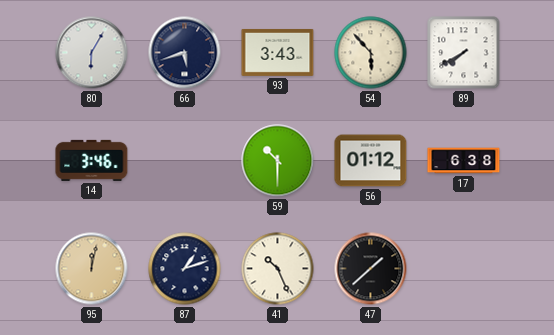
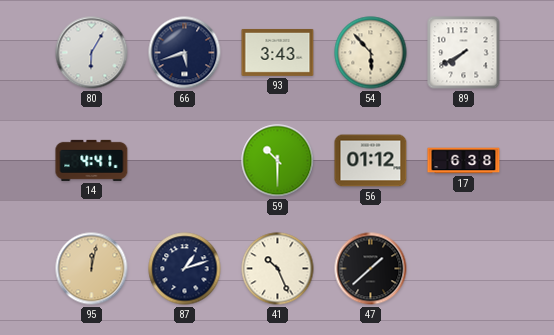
14: 3:46 -> 4:41 (92, 160)
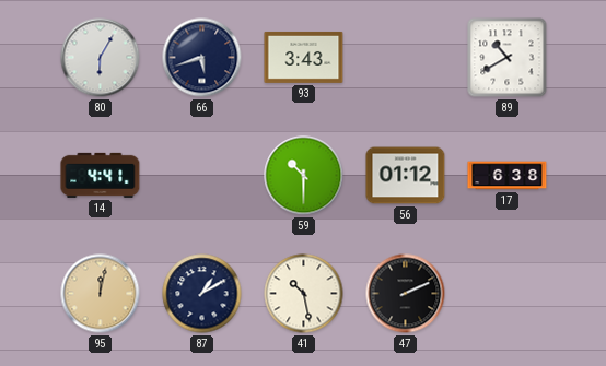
54: 5:53 -> none (371, 53)
89: 7:40 -> 10:40 (508, 58)
87: 1:12 -> 1:10 (202, 294)
41: 10:26 -> 10:28 (304, 294)
47: 1:38 -> 2:11 (406, 294)
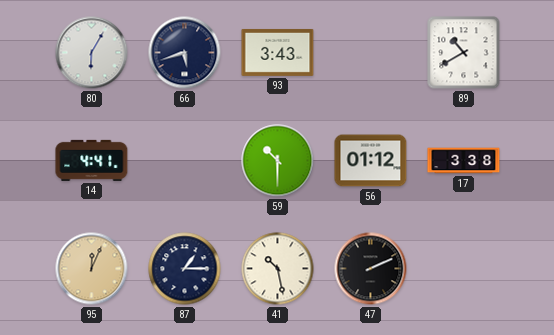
17: 6:38 -> 3:38 (464, 161)
95: 12:02 -> 12:04 (92, 269)
87: 1:10 -> 1:15 (185, 269)
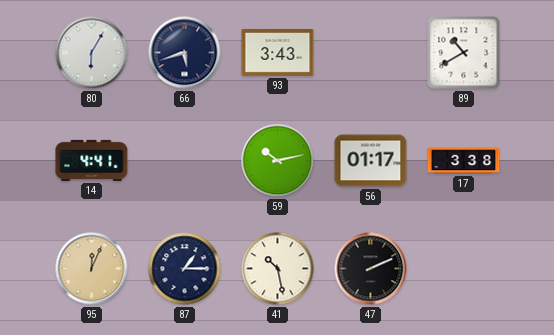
59: 10:30 -> 10:13 (278, 161)
56: 01:12 -> 01:17 (371, 161)
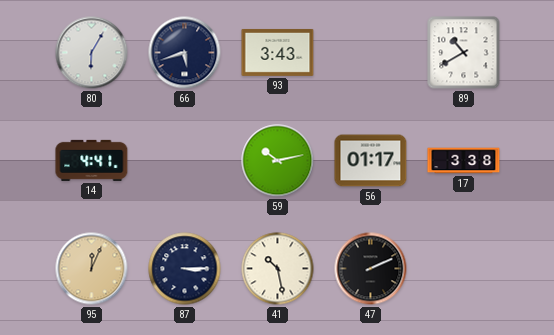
87: 1:15 -> 3:15 (185, 269)
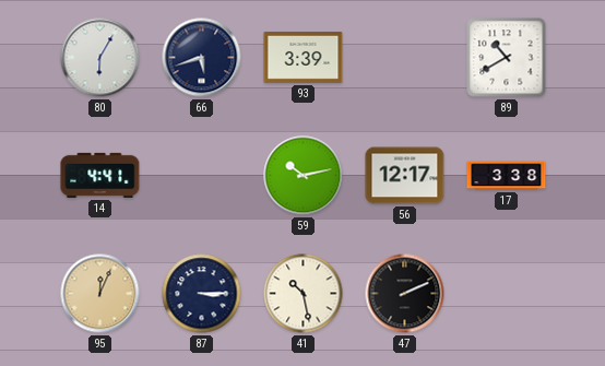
93: 3:43 -> 3:39 (304, 57)
56: 01:17 -> 12:17 (405, 176)
